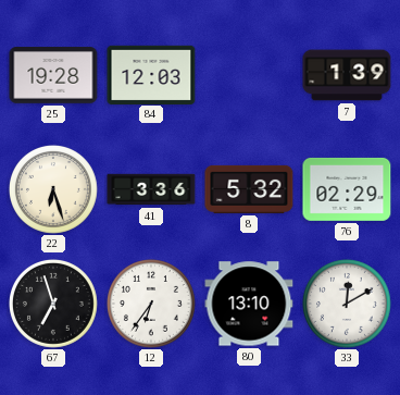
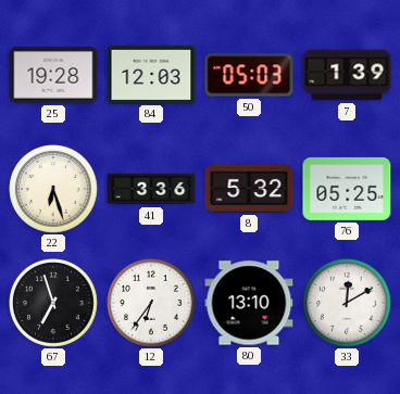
50: none -> 05:03 (249, 75)
76: 02:29 -> 05:25 (347, 189)
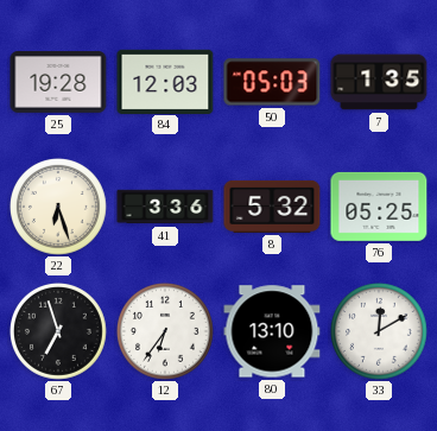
7: 1:39 -> 1:35 (379, 82)
